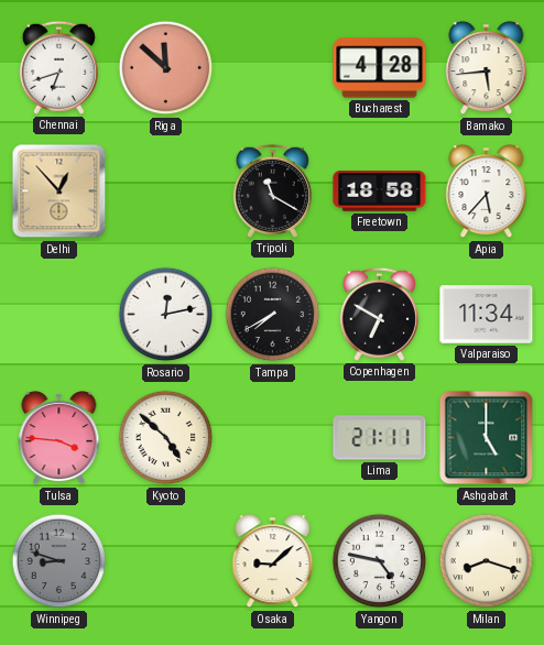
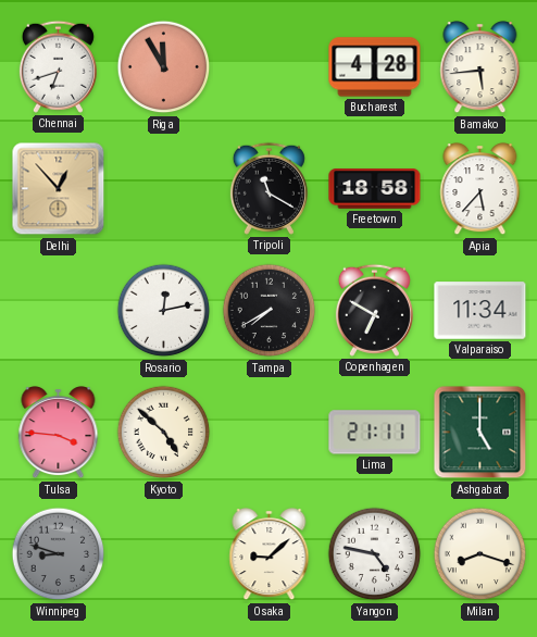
Riga: 11:52 -> 11:55 (164, 67)
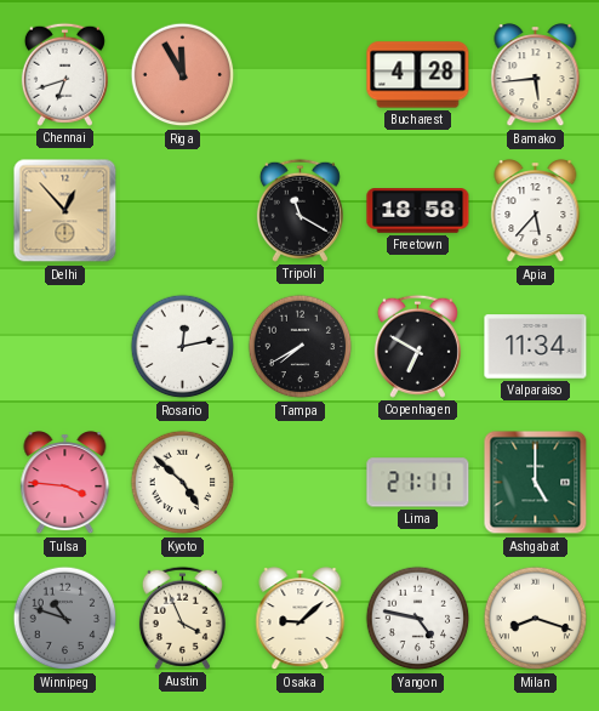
Winnipeg: 8:48 -> 10:48 (65, 619)
Austin: none -> 3:56 (182, 618)
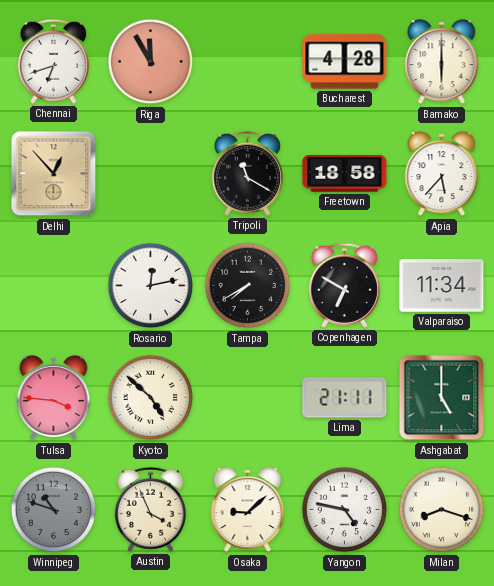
Bamako: 5:44 -> 6:00 (442, 62)
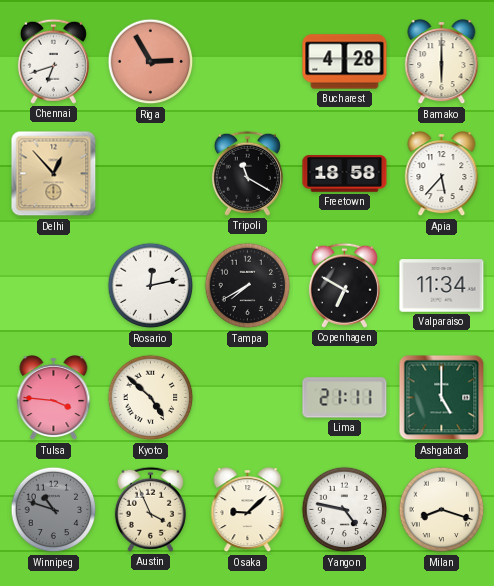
Riga: 11:55 -> 2:55 (151, 62)
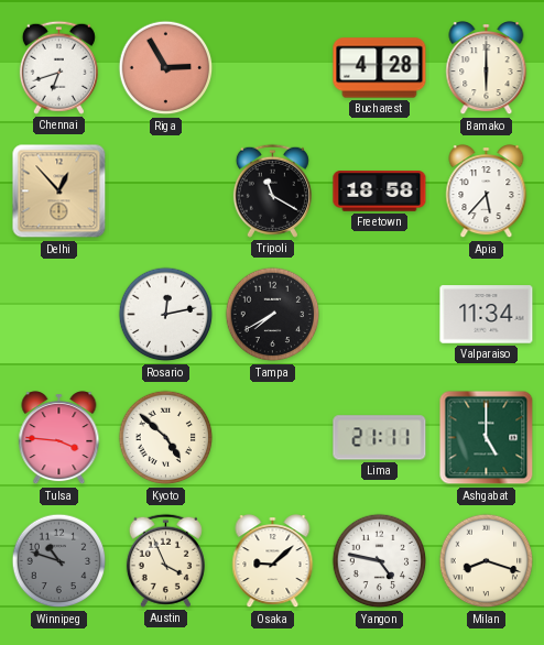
Copenhagen: 6:50 -> none (344, 285)
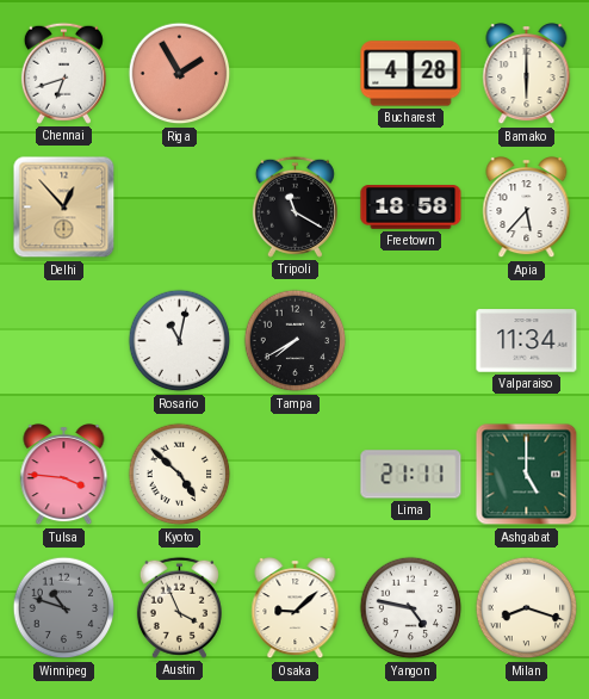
Riga: 2:55 -> 1:55 (180, 74)
Rosario: 12:13 -> 11:02 (180, 341)
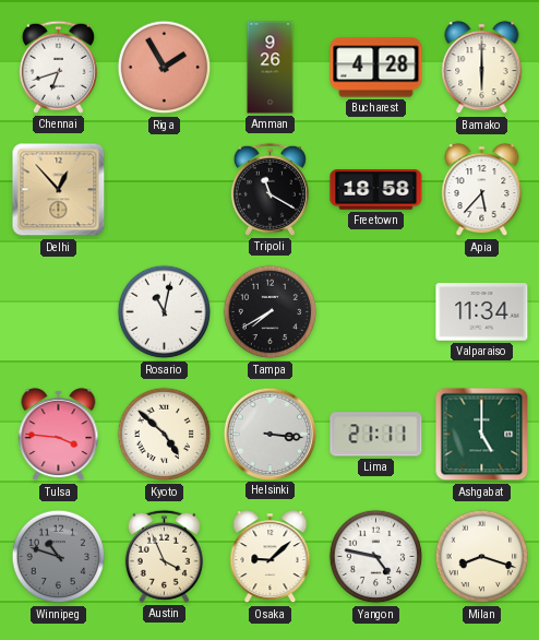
Amman: none -> 9:26 (271, 68)
Helsinki: none -> 3:16 (269, 434)
